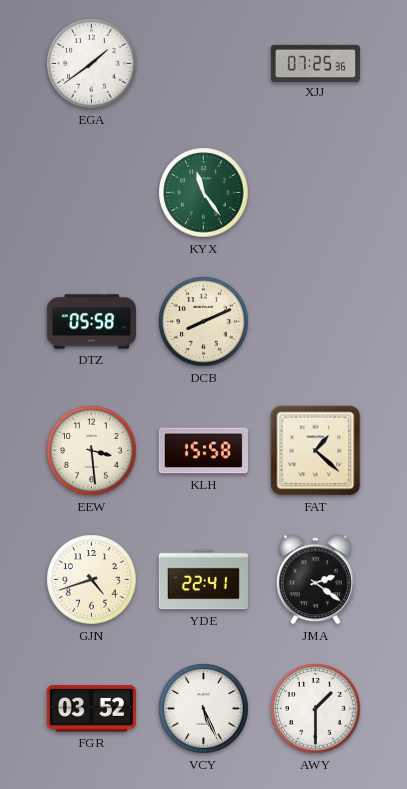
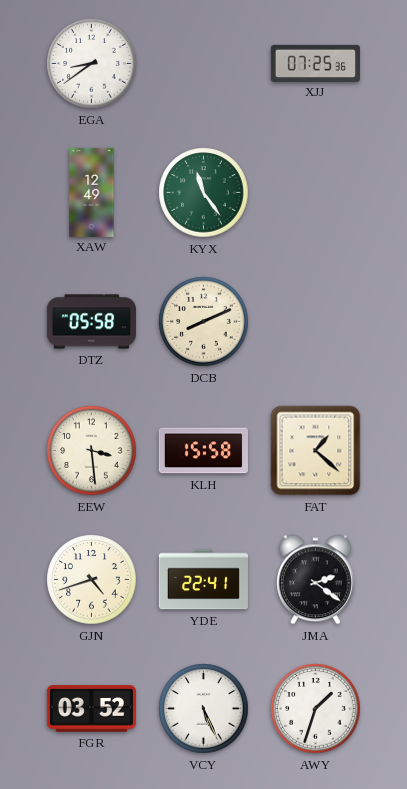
EGA: 1:39 -> 8:39 (92, 64)
XAW: none -> 12:49 (92, 192)
AWY: 1:30 -> 1:33 (316, 709)
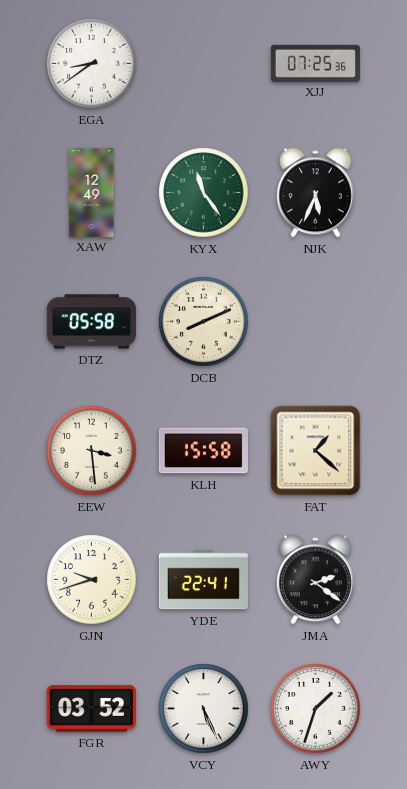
NJK: none -> 5:34 (316, 193)
GJN: 4:42 -> 9:42 (92, 580)
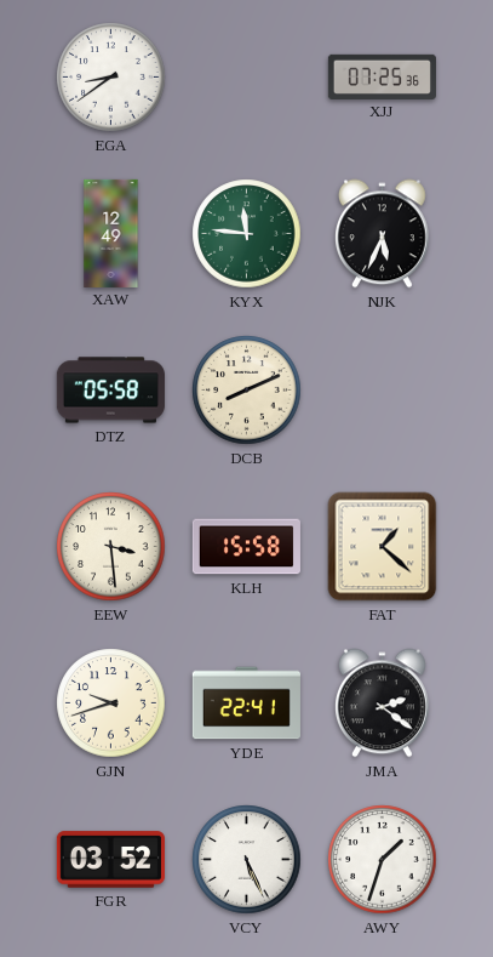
KYX: 11:24 -> 11:46 (247, 234)
